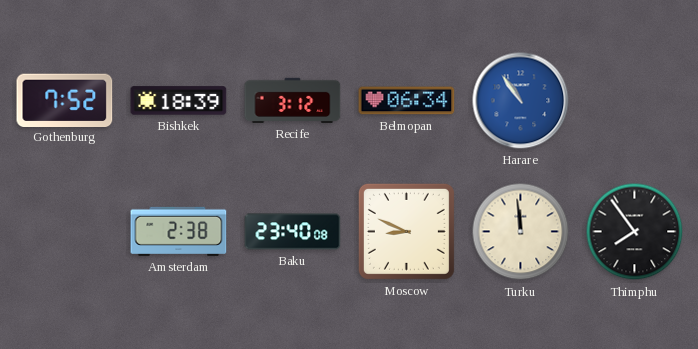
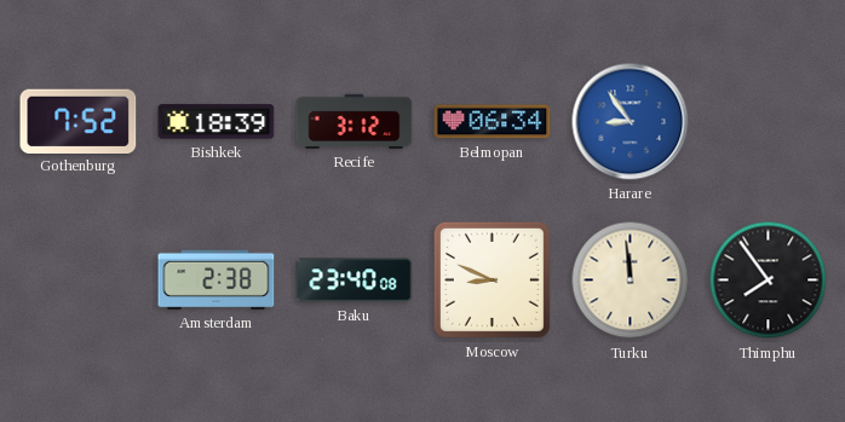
Harare: 10:54 -> 8:54 (631, 122)
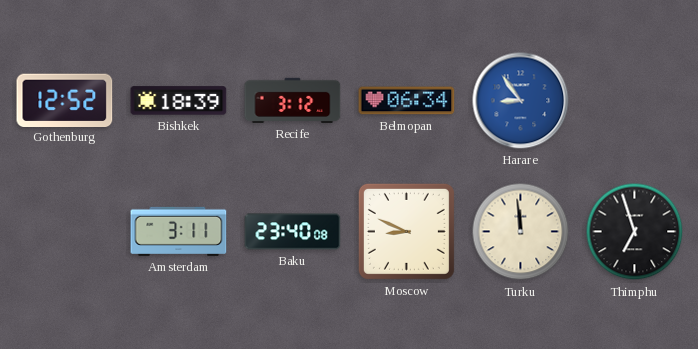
Gothenburg: 7:52 -> 12:52 (65, 100)
Amsterdam: 2:38 -> 3:11 (179, 231)
Thimphu: 7:54 -> 6:57 (635, 232)
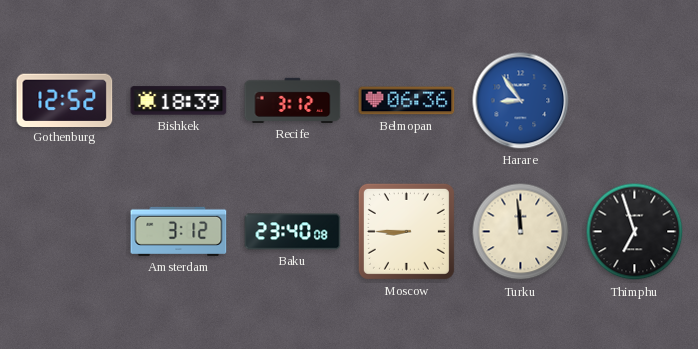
Belmopan: 06:34 -> 06:36 (407, 101)
Amsterdam: 3:11 -> 3:12 (179, 231)
Moscow: 8:49 -> 8:45 (406, 231)
